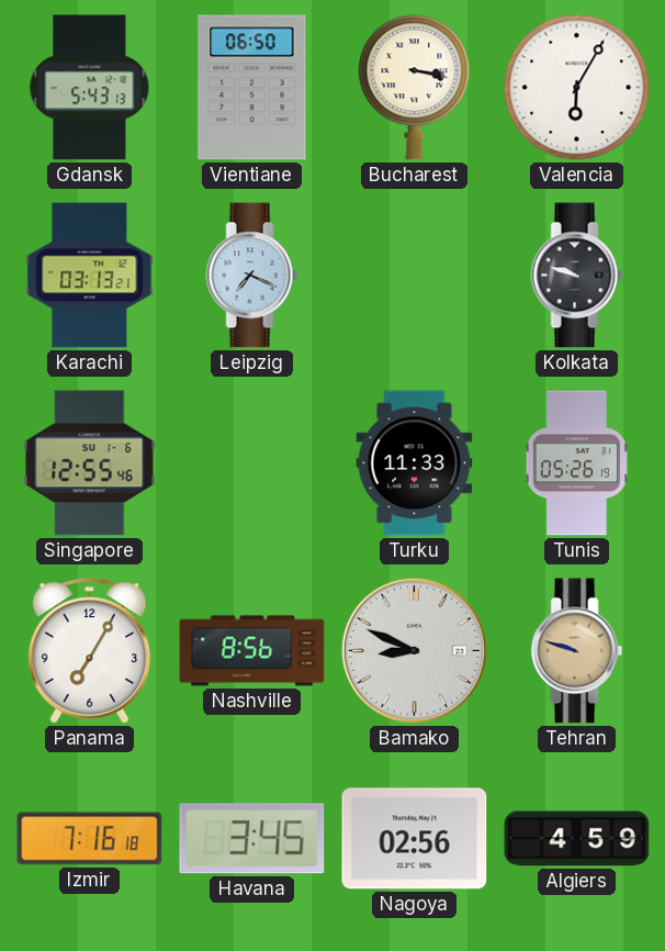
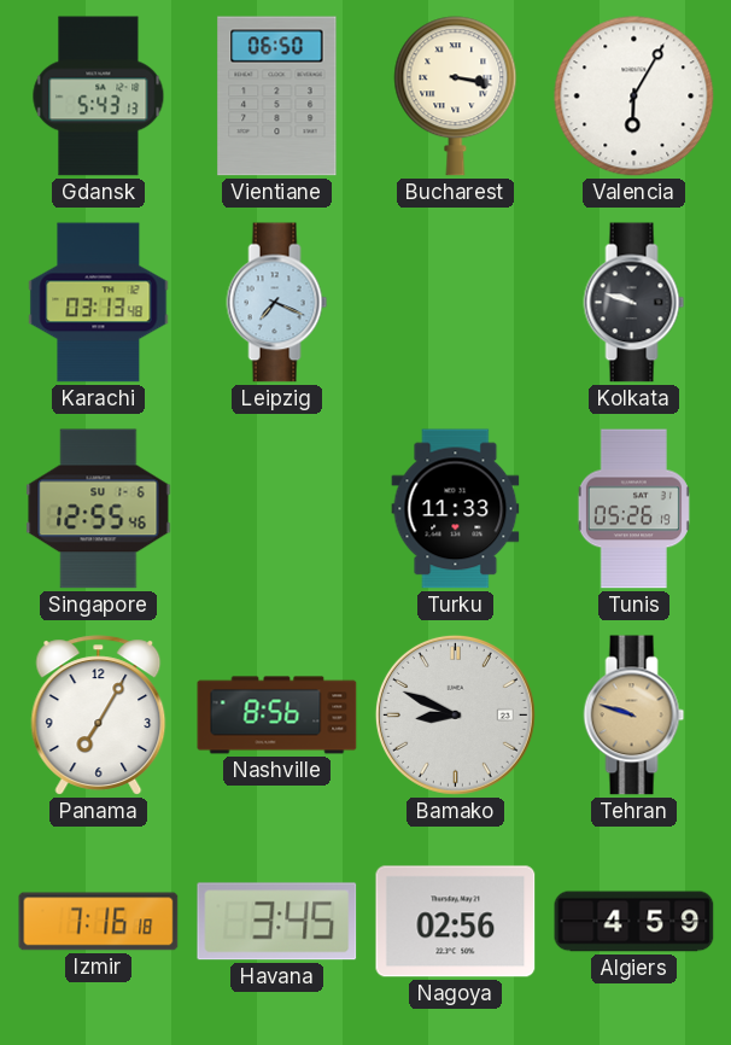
Karachi: 03:13:21 -> 03:13:48 (99, 303)
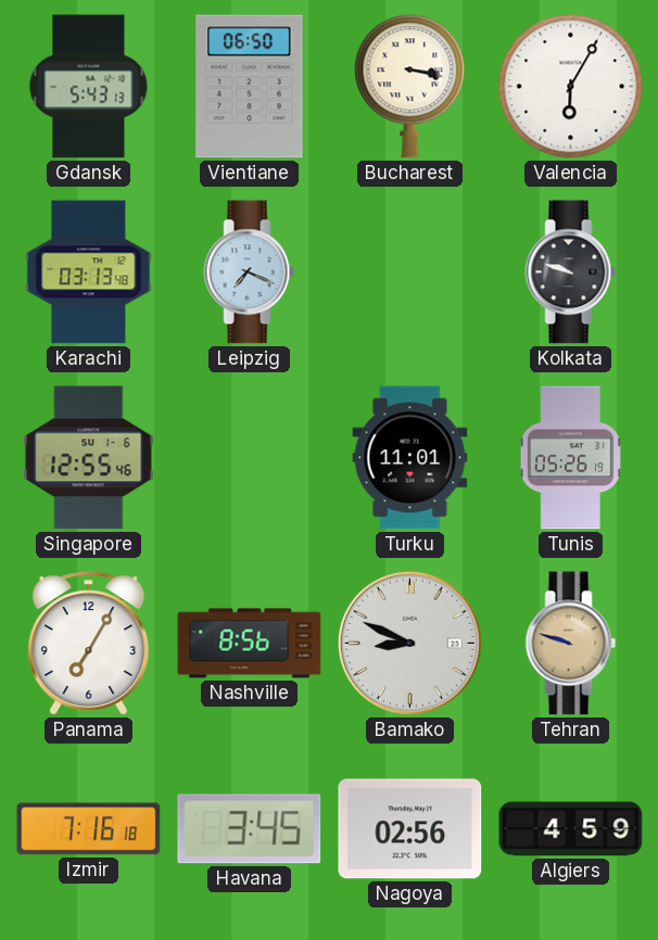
Turku: 11:33 -> 11:01 (410, 458)
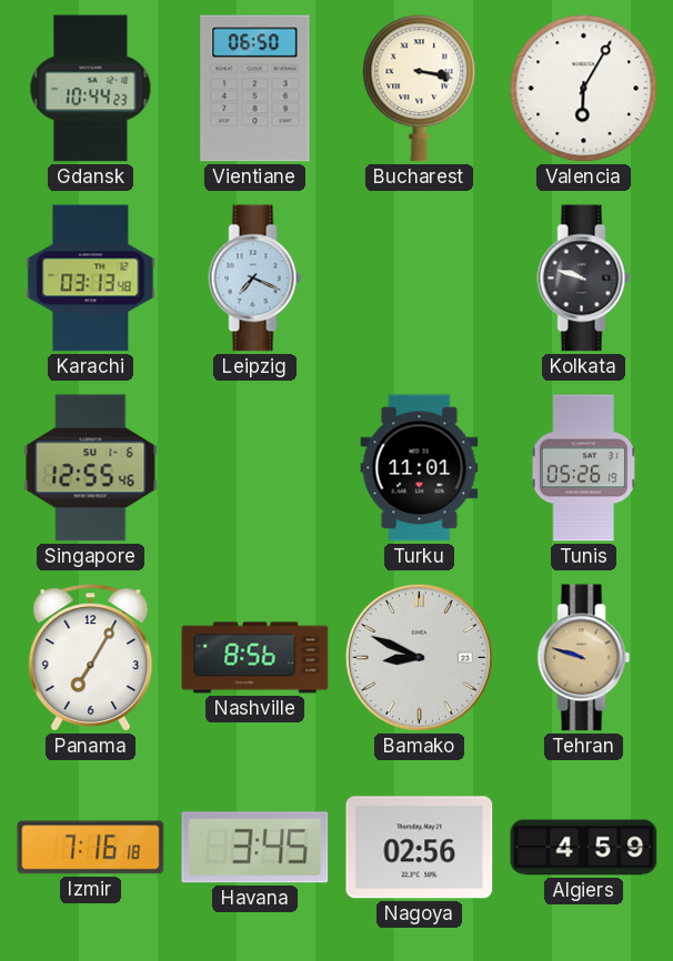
Gdansk: 5:43 -> 10:44 (91, 89)
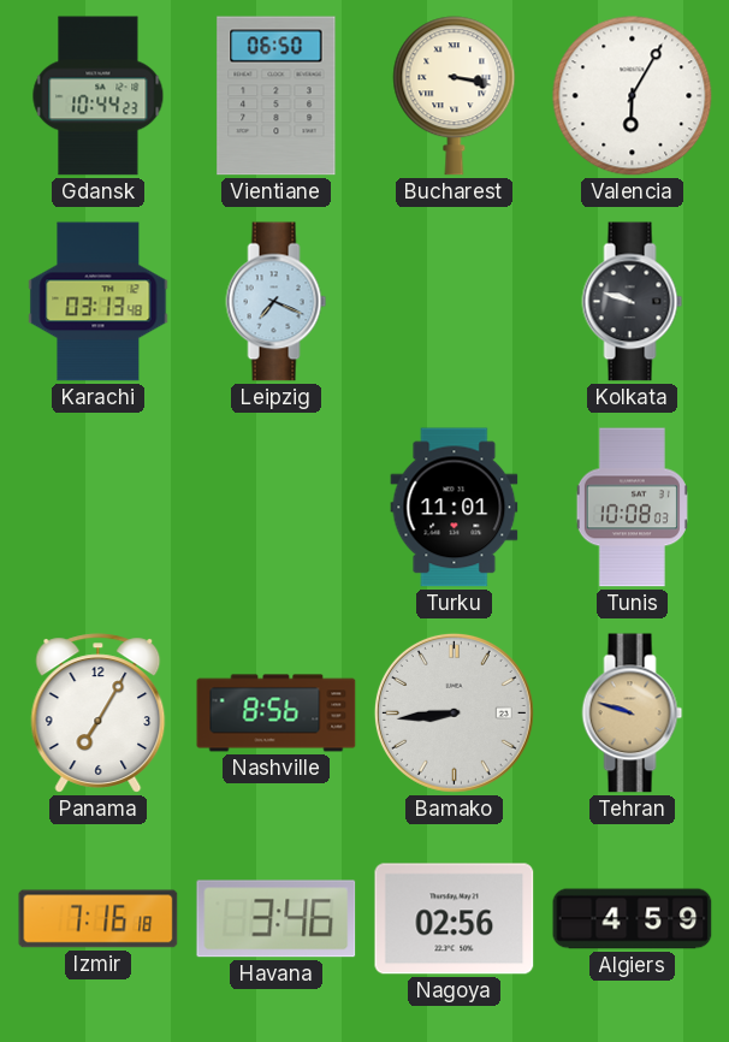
Singapore: 12:55 -> none (91, 468)
Tunis: 05:26 -> 10:08 (632, 508)
Bamako: 8:49 -> 8:44 (454, 712)
Havana: 3:45 -> 3:46 (277, 919)
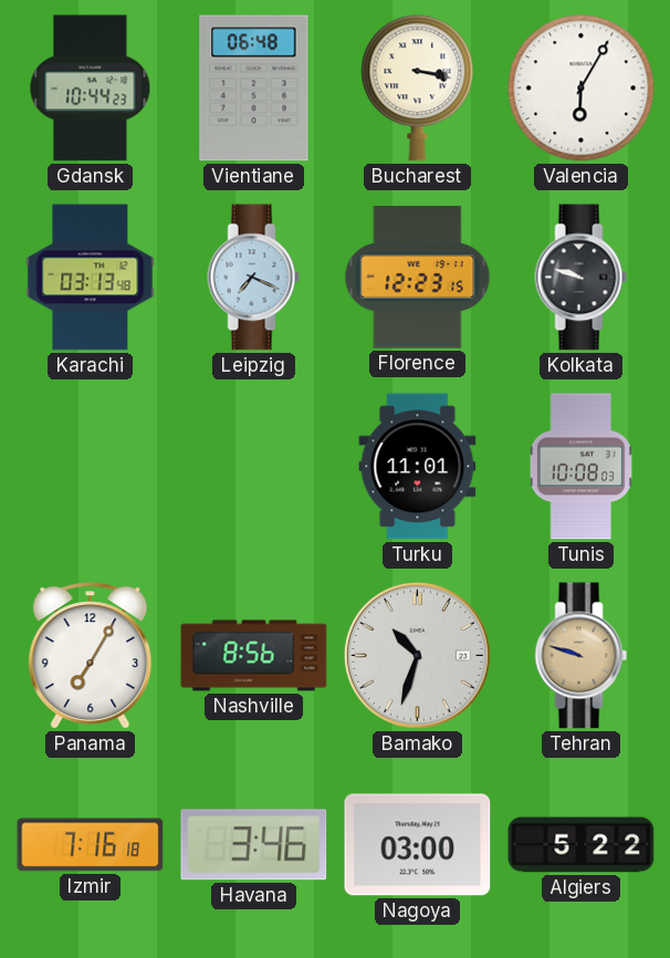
Vientiane: 06:50 -> 06:48 (254, 88)
Florence: none -> 12:23 (418, 278)
Bamako: 8:44 -> 10:33 (417, 655)
Nagoya: 02:56 -> 03:00 (418, 845)
Algiers: 4:59 -> 5:22 (582, 845)
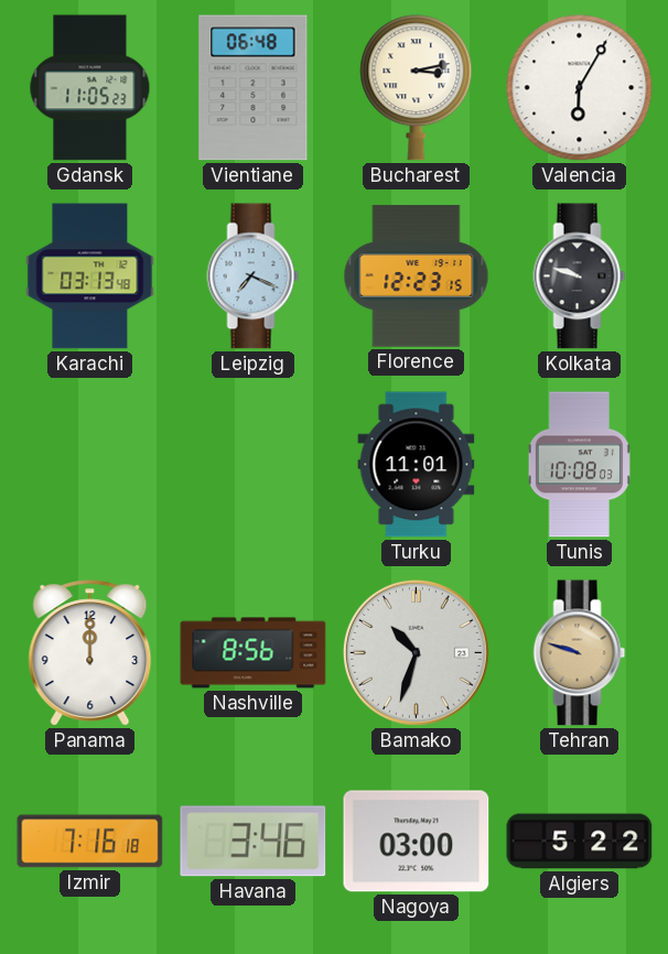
Gdansk: 10:44 -> 11:05 (90, 88)
Bucharest: 3:17 -> 3:13 (417, 88)
Panama: 7:05 -> 12:00 (90, 653)
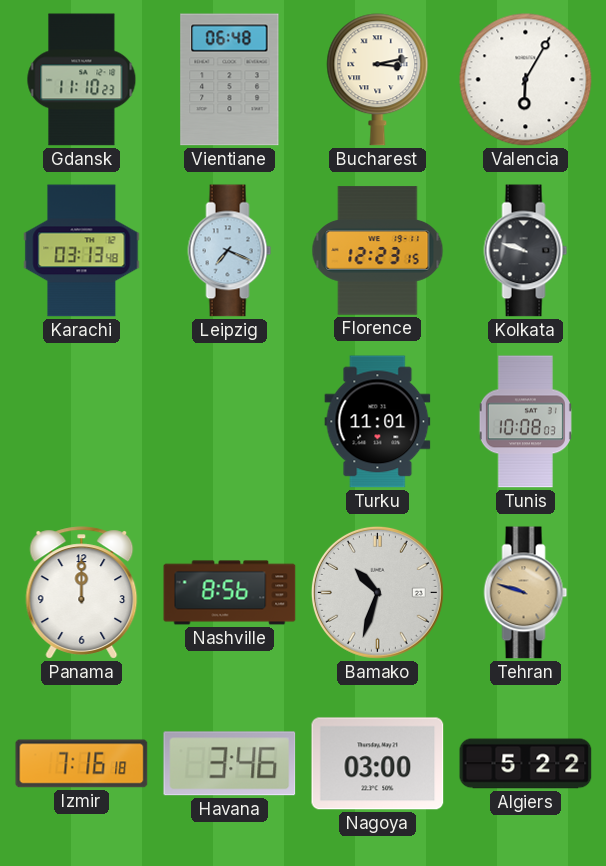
Gdansk: 11:05 -> 11:10 (82, 80)
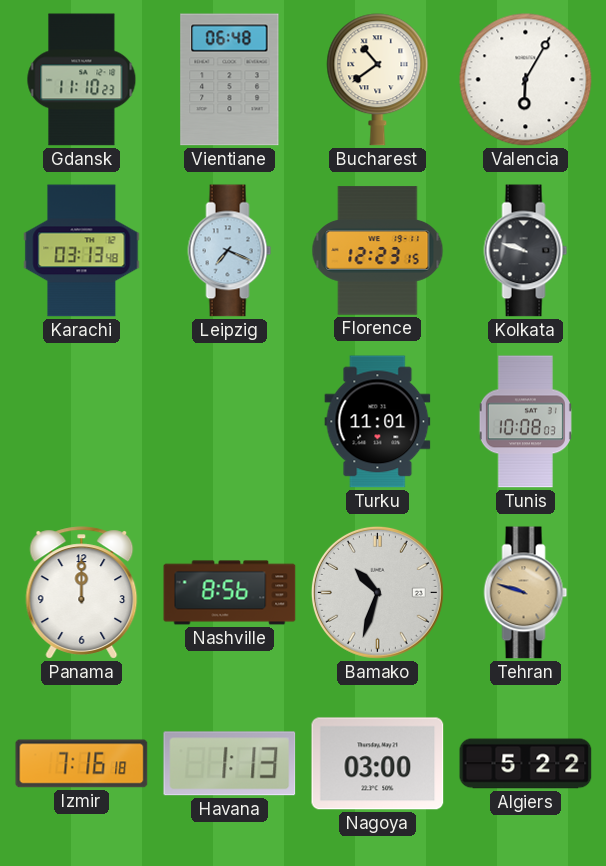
Bucharest: 3:13 -> 10:39 (378, 80)
Havana: 3:46 -> 1:13 (230, 764)
